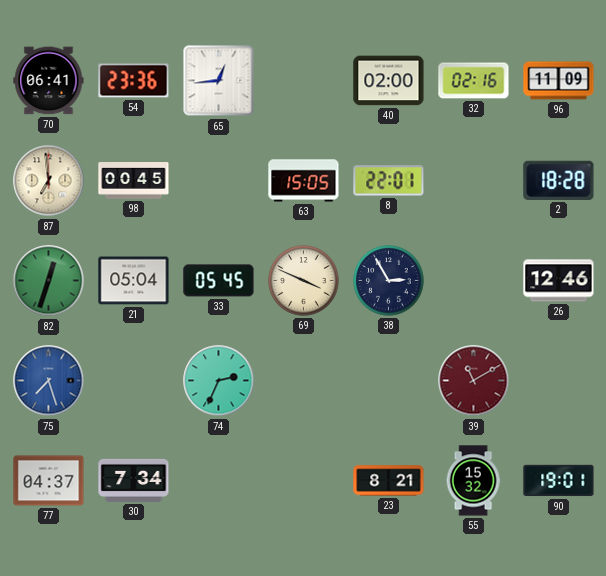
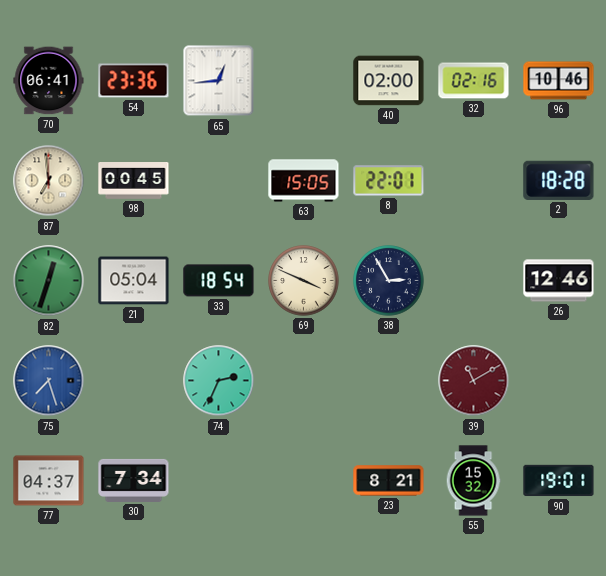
96: 11:09 -> 10:46 (559, 81)
33: 05:45 -> 18:54 (219, 281)
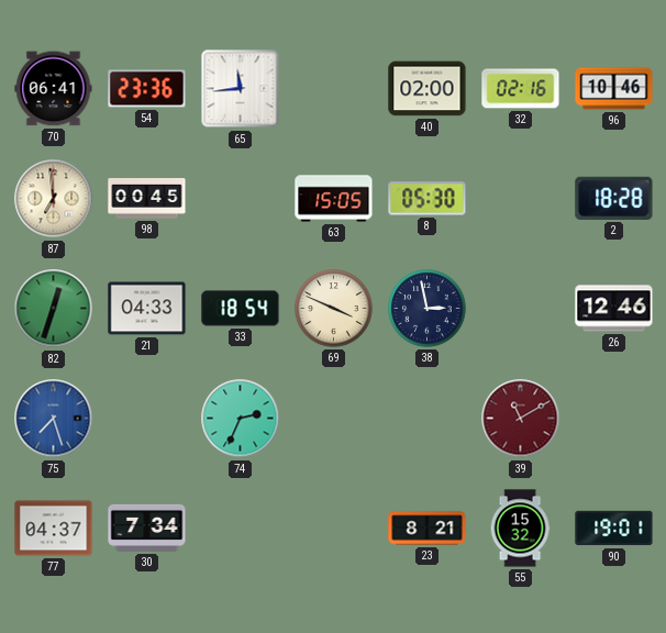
65: 12:44 -> 11:44 (241, 89)
8: 22:01 -> 05:30 (428, 199)
21: 05:04 -> 04:33 (147, 309)
38: 2:55 -> 2:58 (428, 309)
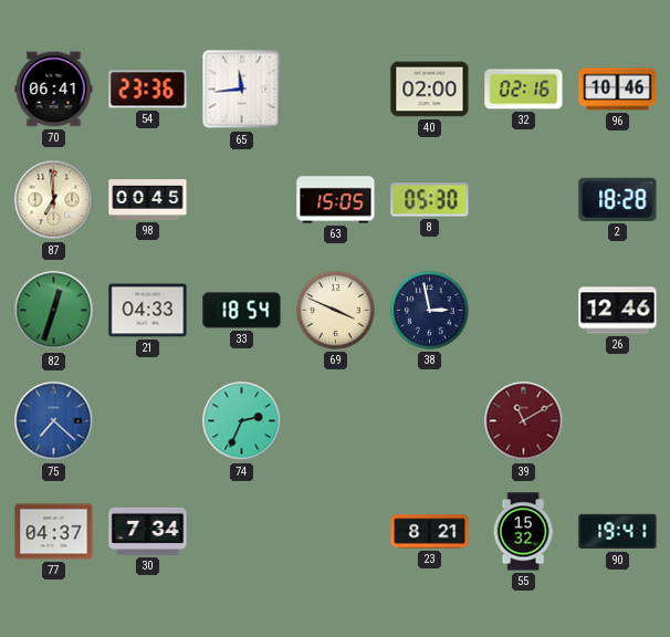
75: 7:27 -> 7:22 (54, 421)
90: 19:01 -> 19:41 (618, 532)
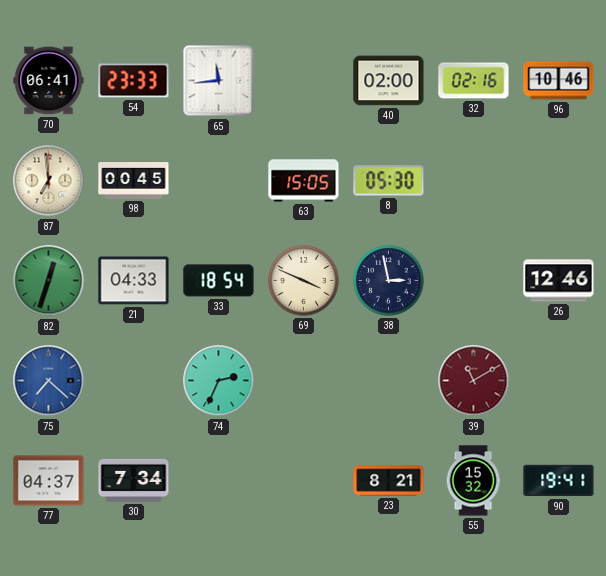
54: 23:36 -> 23:33 (134, 81)
2: 18:28 -> none (618, 199)
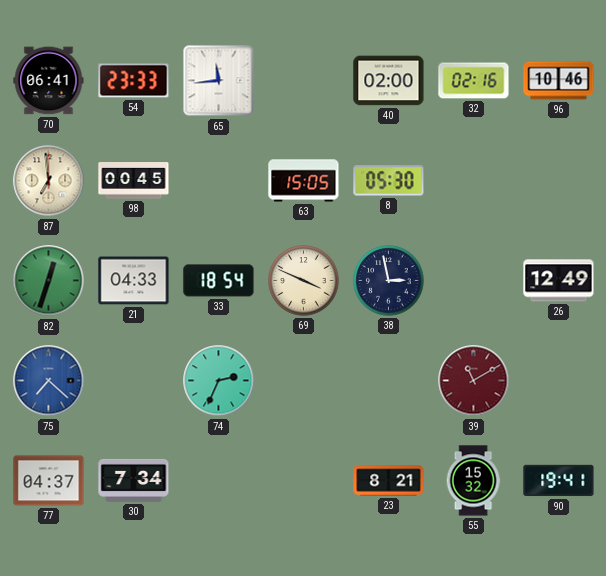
26: 12:46 -> 12:49 (559, 281)
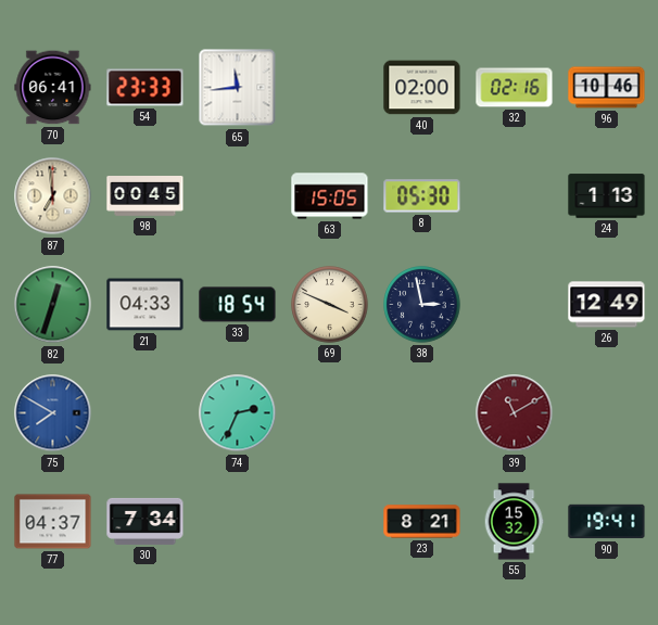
24: none -> 1:13 (607, 196)
75: 7:22 -> 7:50 (53, 413)
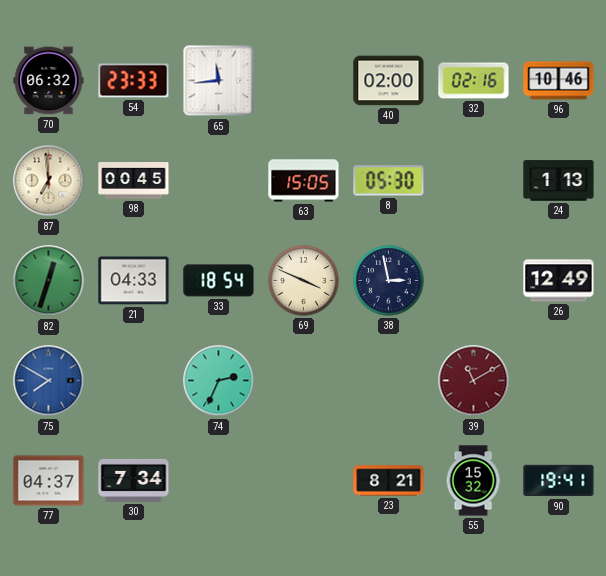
70: 06:41 -> 06:32 (49, 81)
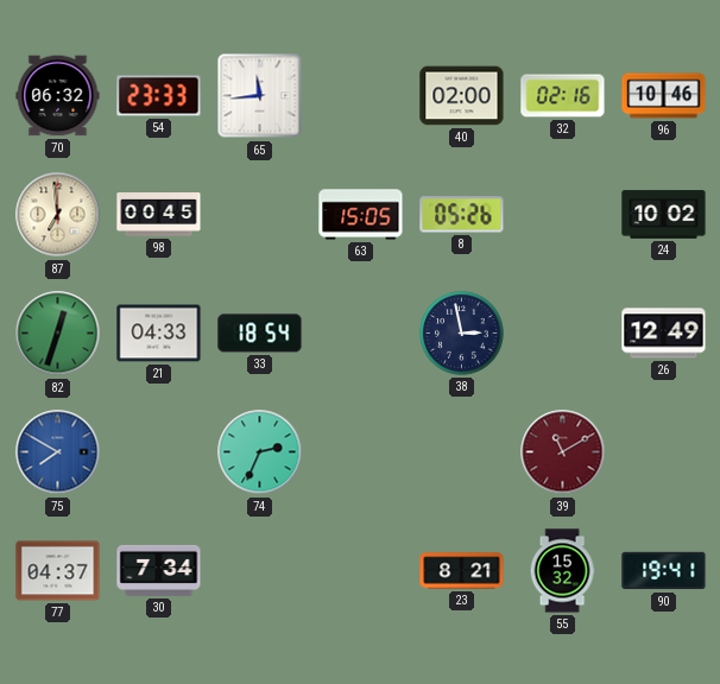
8: 05:30 -> 05:26 (462, 215)
24: 1:13 -> 10:02 (664, 215)
69: 3:49 -> none (304, 281)
